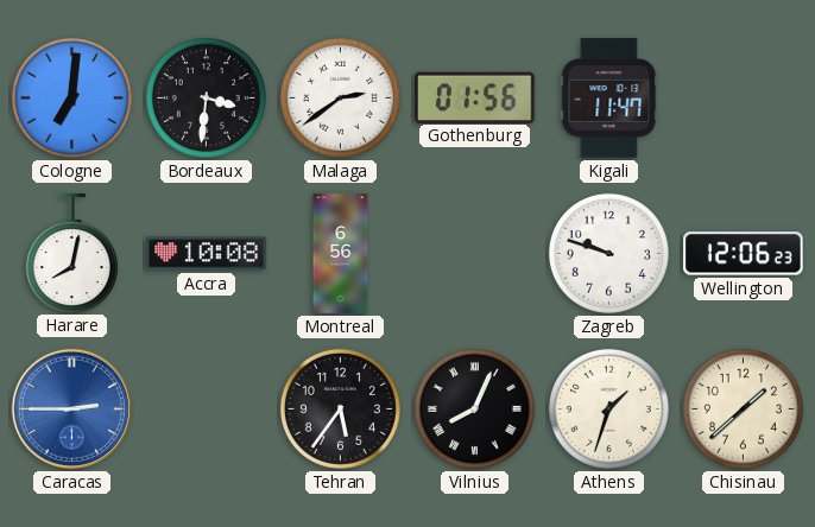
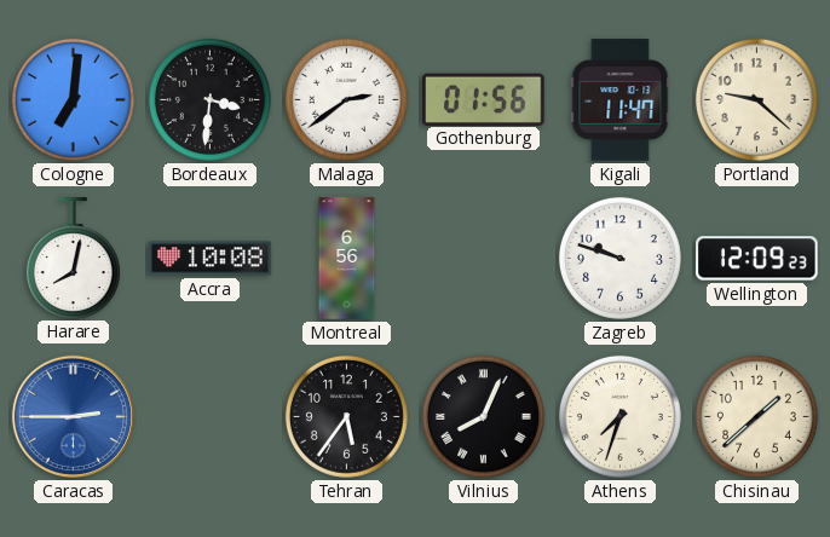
Portland: none -> 9:22 (756, 99)
Wellington: 12:06 -> 12:09 (757, 259)
Athens: 1:33 -> 7:33 (619, 416)
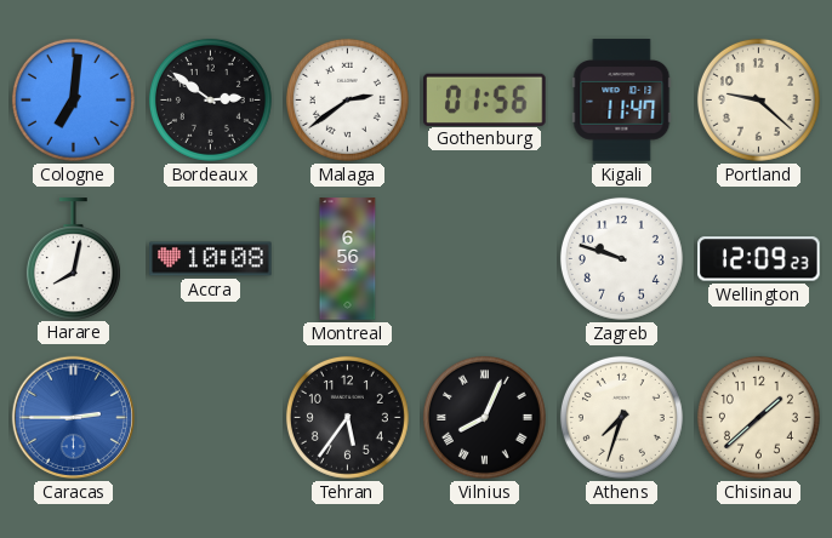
Bordeaux: 3:31 -> 2:51 (210, 99)
